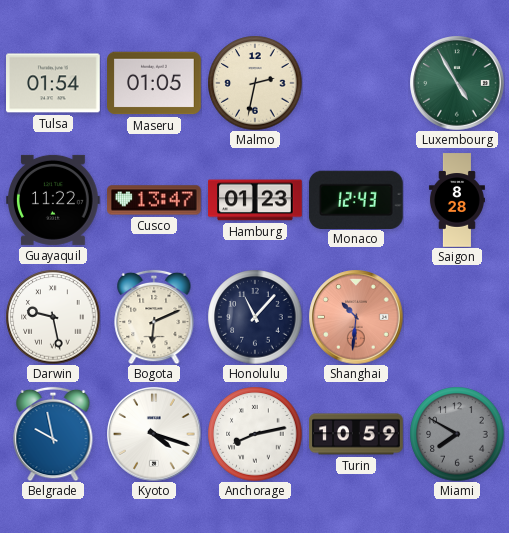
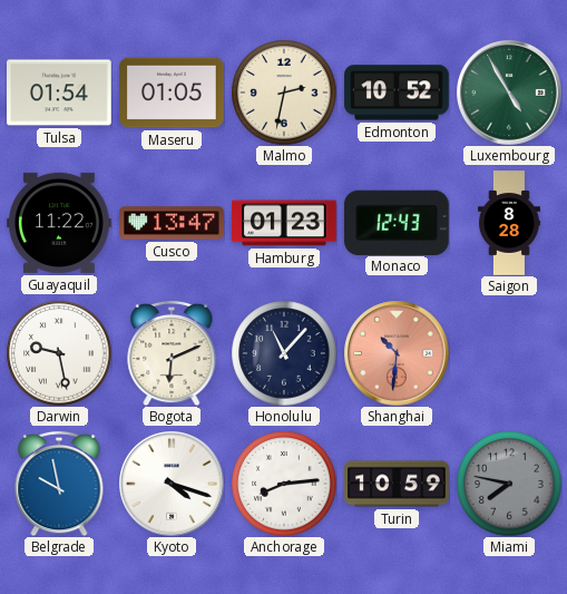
Edmonton: none -> 10:52 (397, 92)
Anchorage: 8:13 -> 8:14 (284, 484)
Miami: 7:50 -> 7:47 (509, 484)
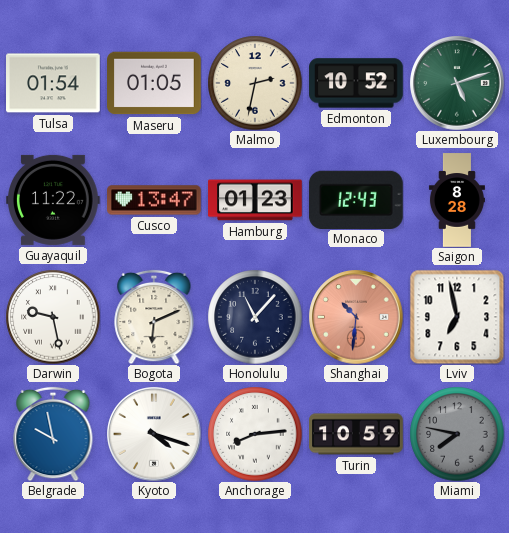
Luxembourg: 4:55 -> 5:12 (457, 83)
Lviv: none -> 6:58 (457, 317)
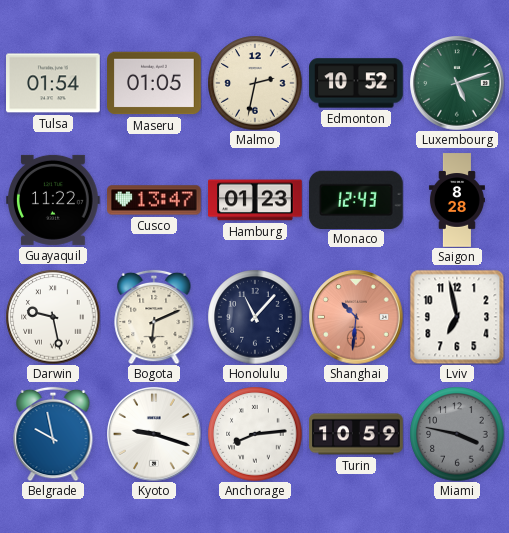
Kyoto: 4:18 -> 9:18 (154, 434)
Miami: 7:47 -> 3:47 (457, 434)
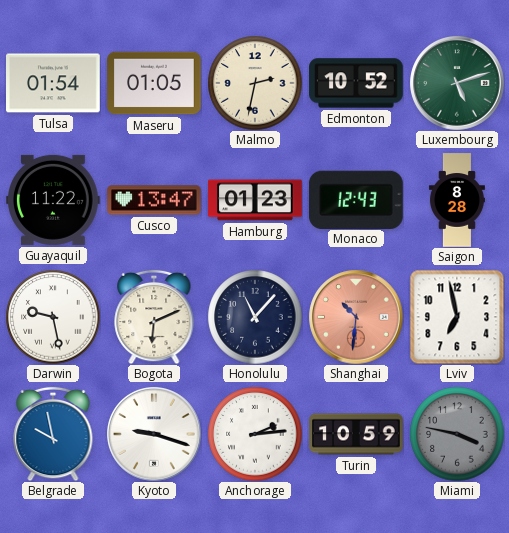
Anchorage: 8:14 -> 2:14 (255, 434)
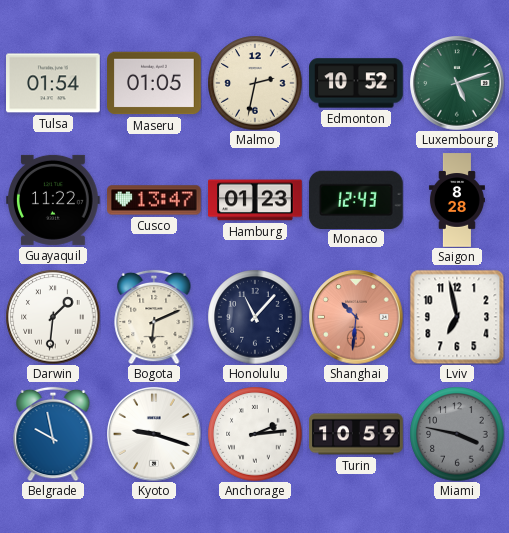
Darwin: 9:28 -> 1:31 (53, 317)
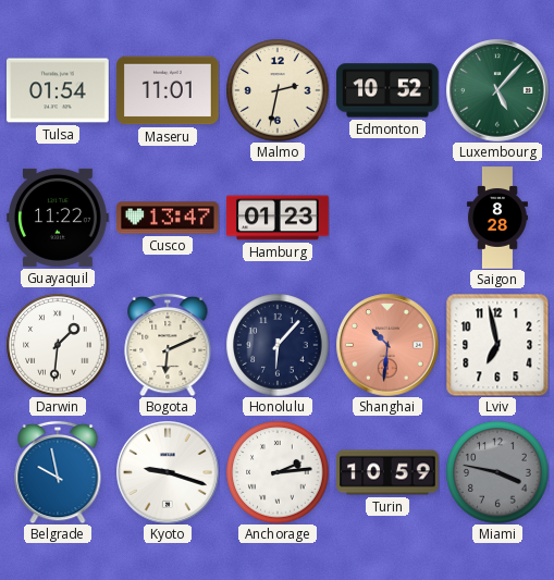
Maseru: 01:05 -> 11:01 (168, 90)
Luxembourg: 5:12 -> 5:07 (497, 90)
Monaco: 12:43 -> none (356, 199)
Honolulu: 11:07 -> 6:07 (278, 345)
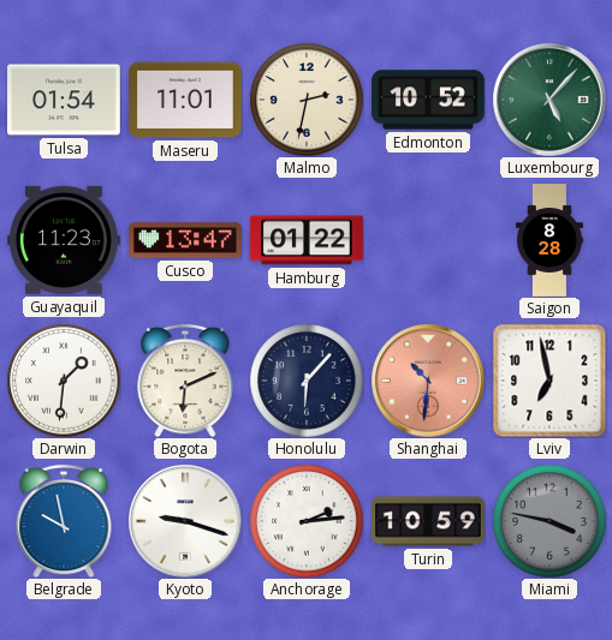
Guayaquil: 11:22 -> 11:23 (65, 240)
Hamburg: 01:23 -> 01:22 (307, 240)
